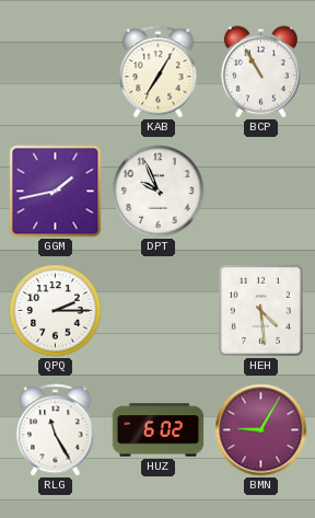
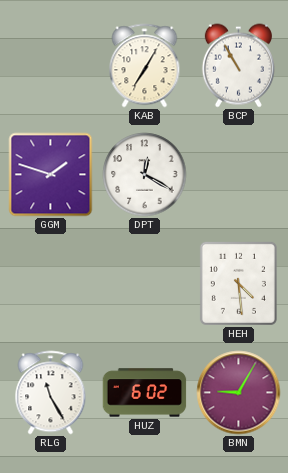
GGM: 1:43 -> 1:48 (51, 175)
DPT: 9:56 -> 12:20 (145, 175)
QPQ: 2:15 -> none (56, 311)
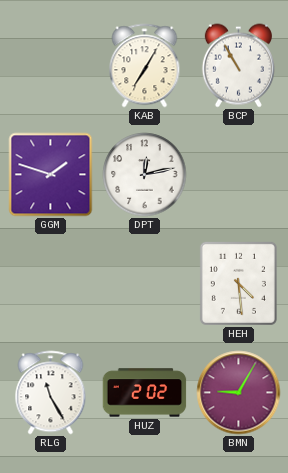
DPT: 12:20 -> 12:13 (145, 175)
HUZ: 6:02 -> 2:02 (145, 393)
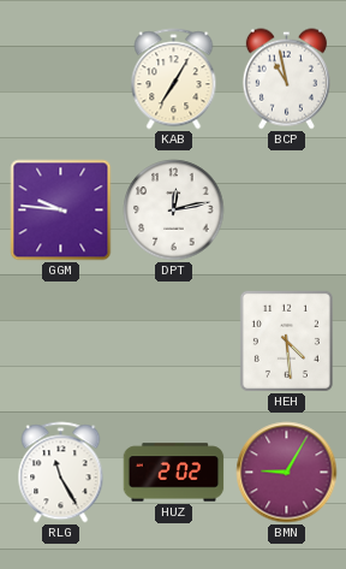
BCP: 10:55 -> 10:58 (286, 79)
GGM: 1:48 -> 9:46 (61, 211)
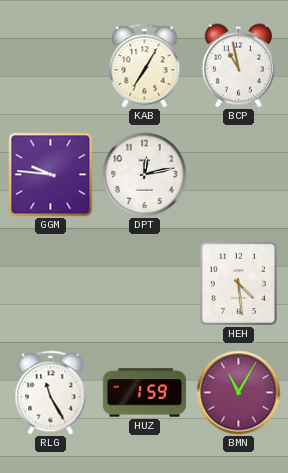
HUZ: 2:02 -> 1:59 (145, 393)
BMN: 9:05 -> 11:05 (239, 393)
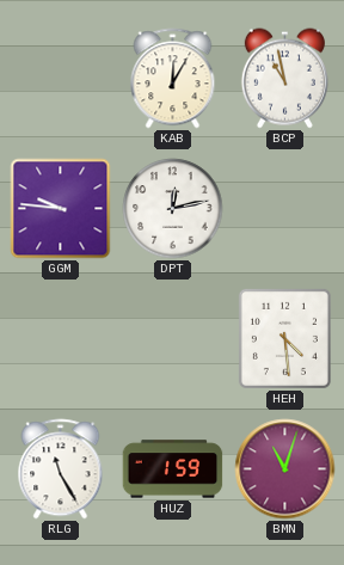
KAB: 7:05 -> 12:05 (173, 79)
BMN: 11:05 -> 11:03 (285, 469)
